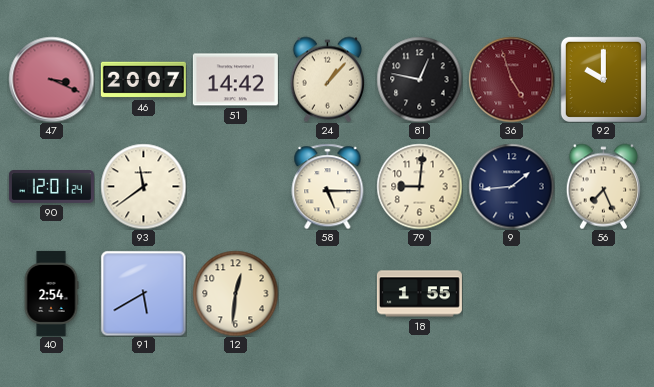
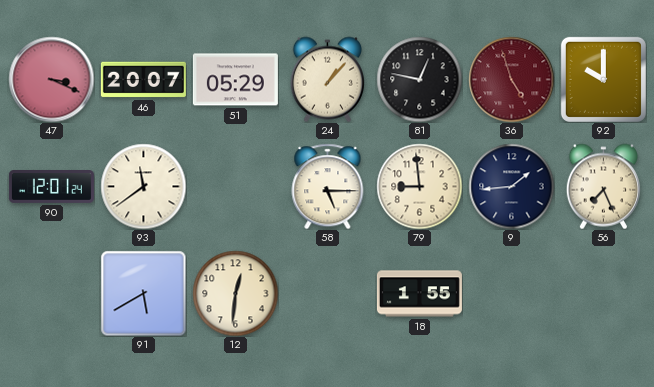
51: 14:42 -> 05:29 (235, 80)
79: 9:01 -> 8:59 (419, 186)
40: 2:54 -> none (51, 293)
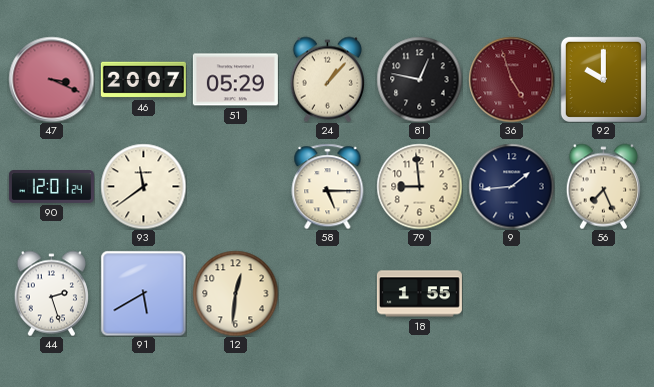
44: none -> 2:27 (51, 293)
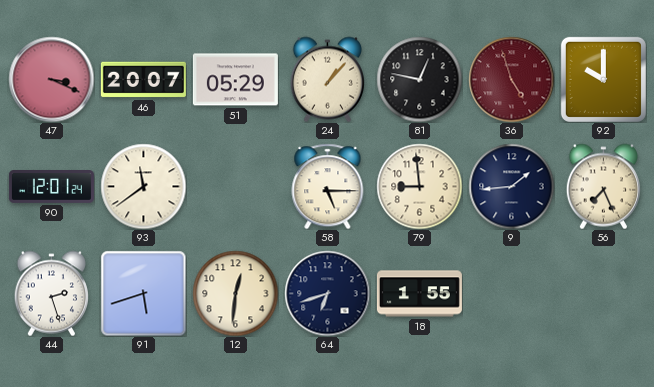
91: 5:40 -> 5:42 (143, 293)
64: none -> 6:42 (327, 293)
